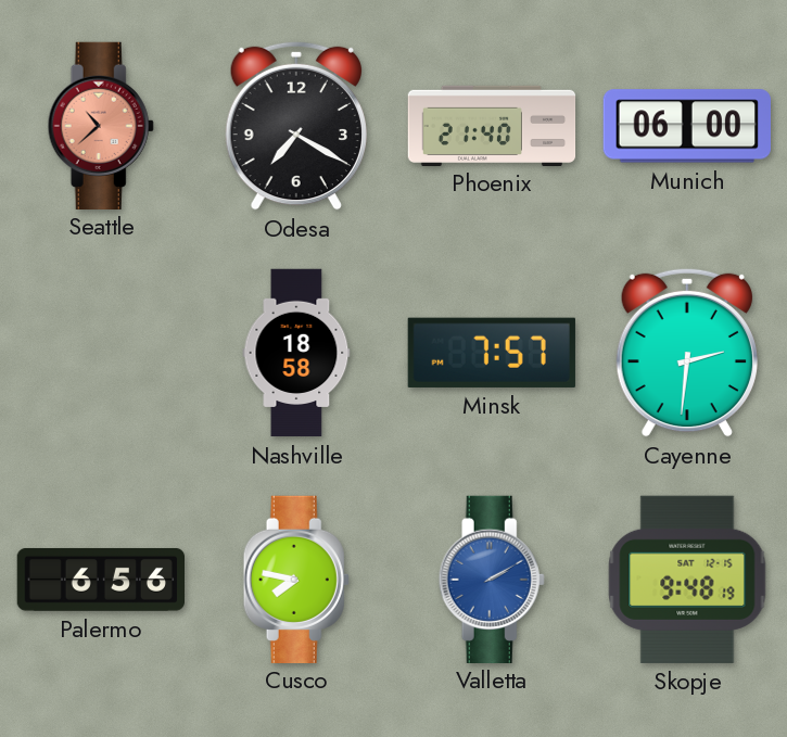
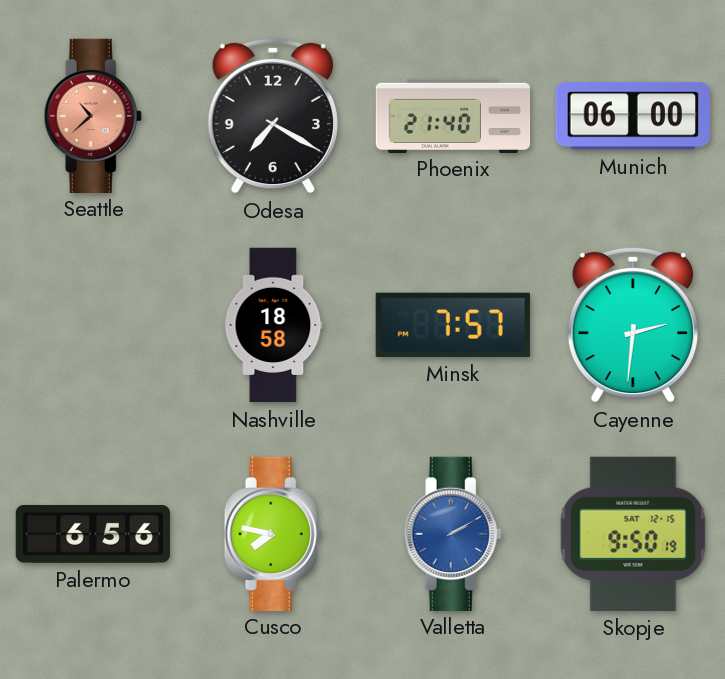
Skopje: 9:48 -> 9:50 (633, 534)
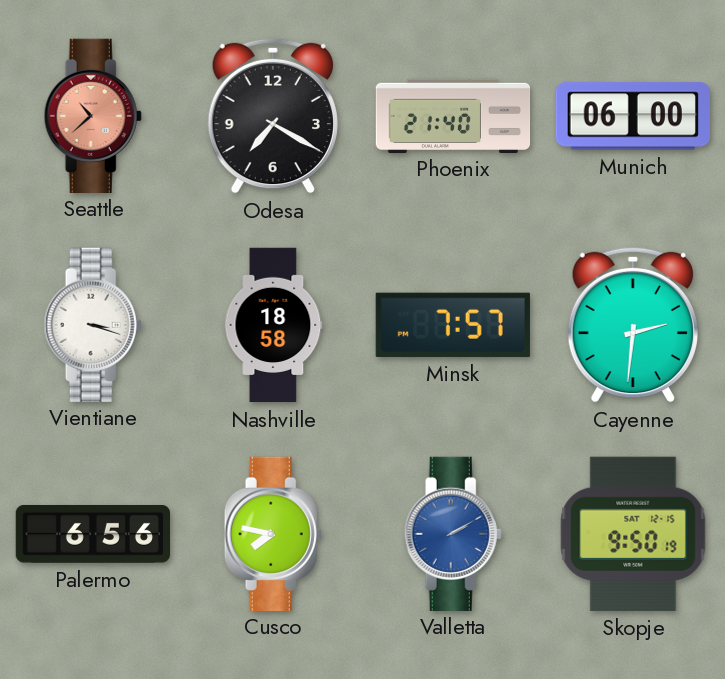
Vientiane: none -> 3:18 (93, 324)
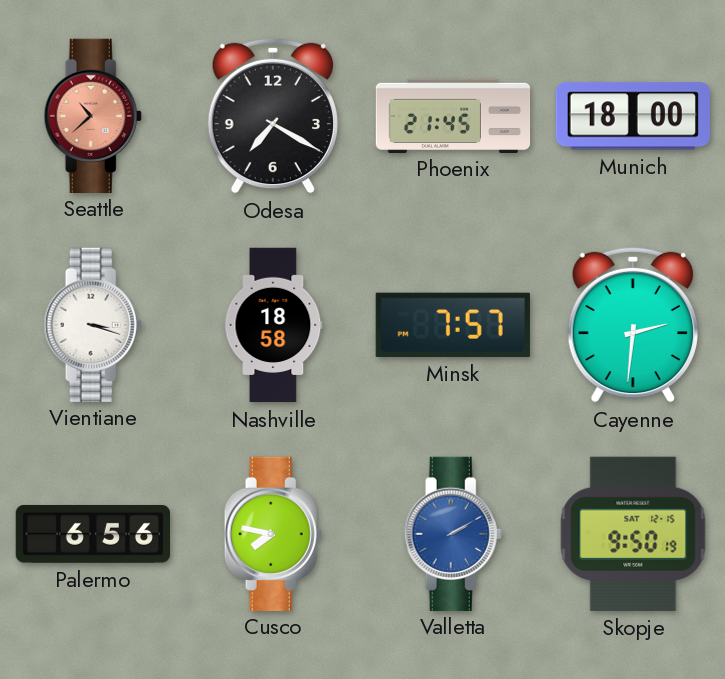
Phoenix: 21:40 -> 21:45 (453, 115)
Munich: 06:00 -> 18:00 (632, 116)
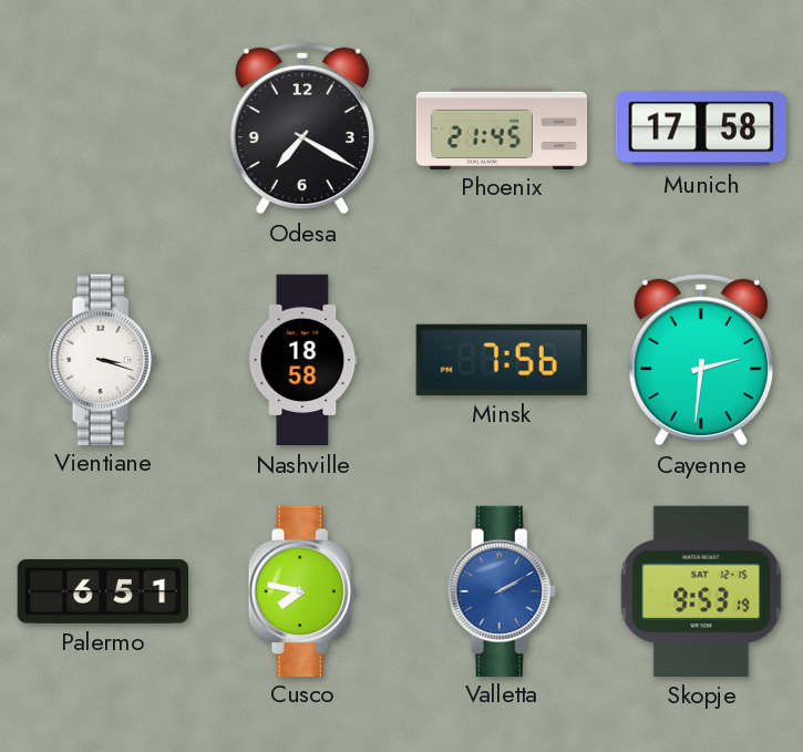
Seattle: 10:38 -> none (93, 115)
Munich: 18:00 -> 17:58 (700, 128)
Minsk: 7:57 -> 7:56 (502, 360)
Palermo: 6:56 -> 6:51 (102, 591)
Skopje: 9:50 -> 9:53 (701, 591)
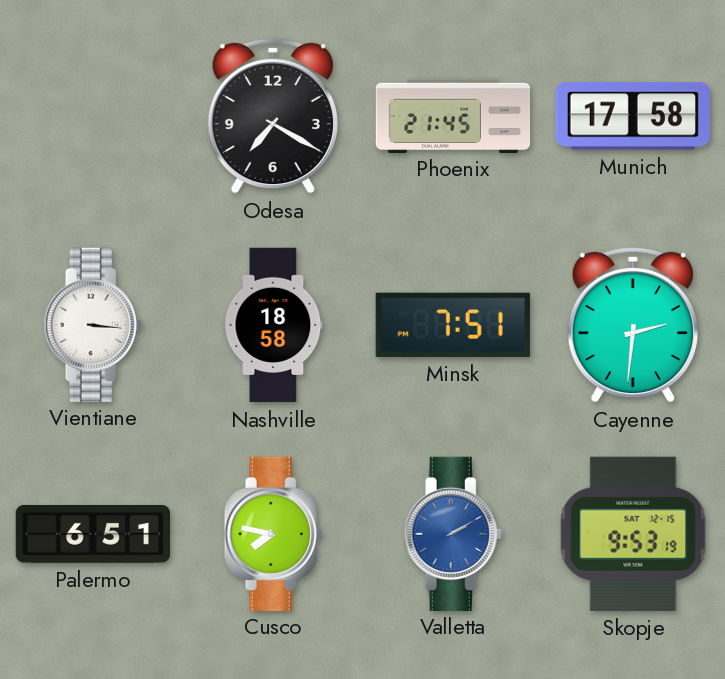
Vientiane: 3:18 -> 3:16 (93, 324)
Minsk: 7:56 -> 7:51 (453, 325)
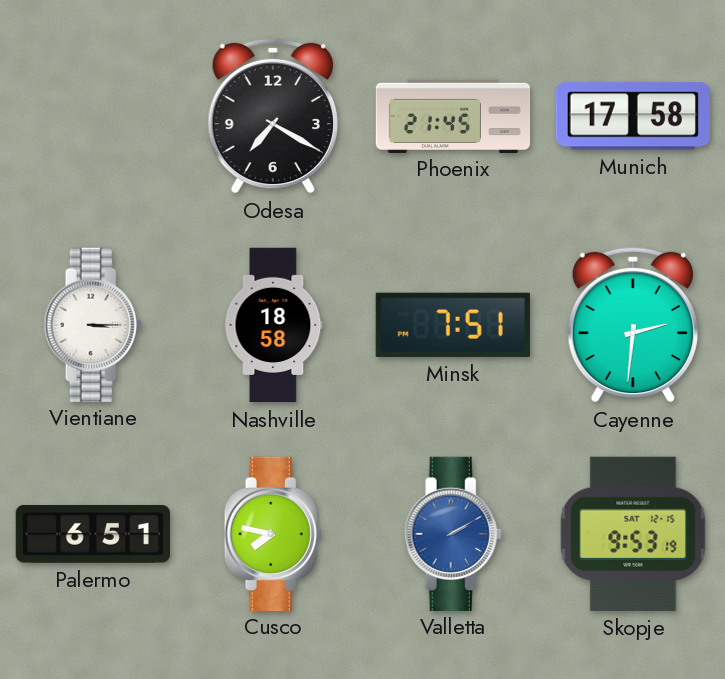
Vientiane: 3:16 -> 3:15 (93, 324)
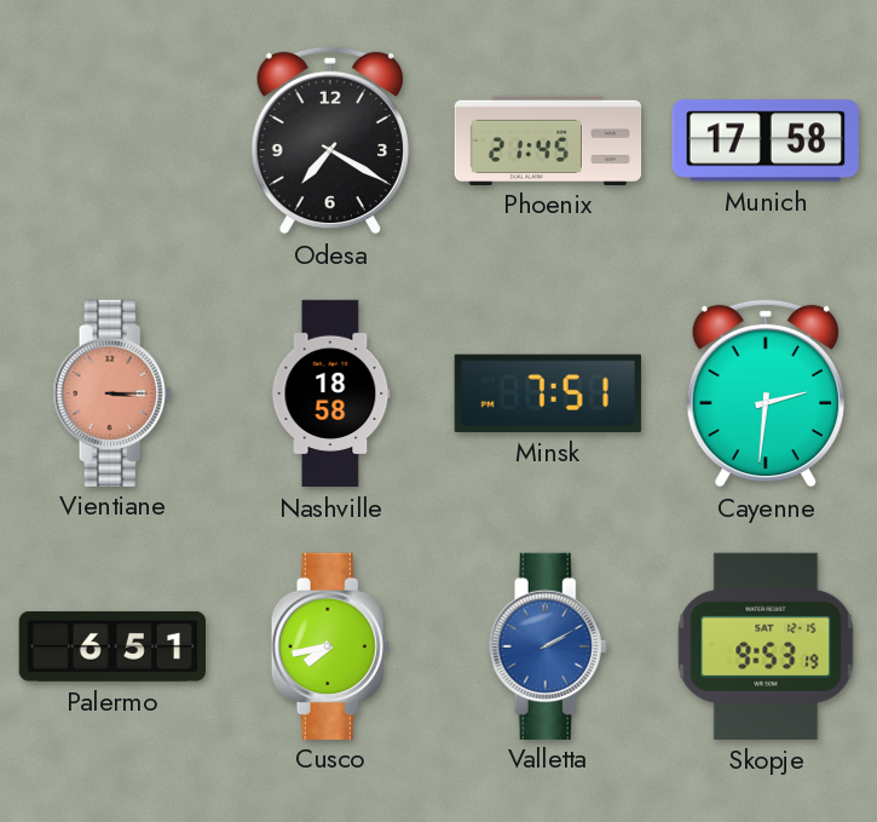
Vientiane dial: white -> salmon (112, 392)
Cusco: 7:47 -> 7:43 (330, 645)
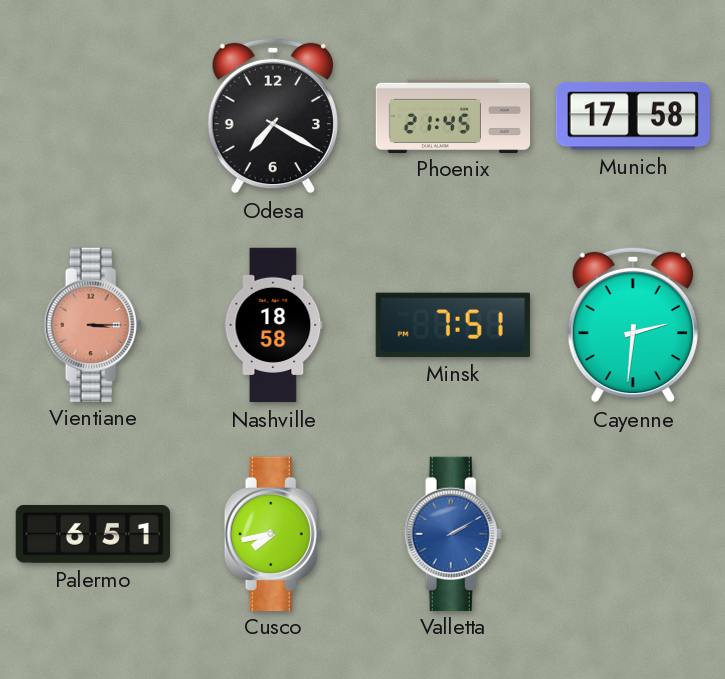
Skopje: 9:53 -> none (766, 646)
